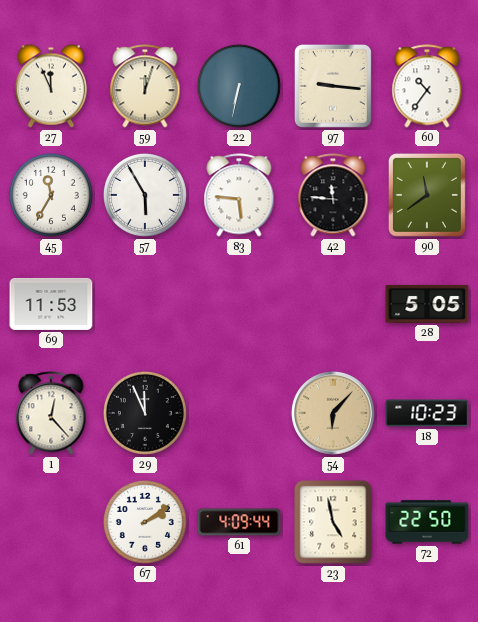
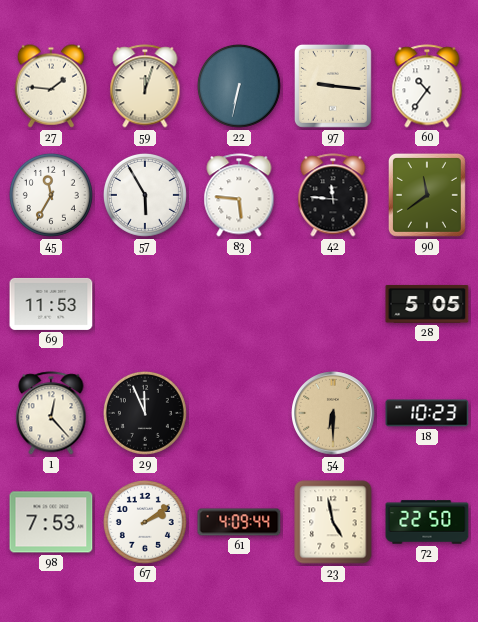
27: 11:56 -> 1:46 (51, 86)
54: 6:07 -> 6:30 (333, 413)
98: none -> 7:53 (51, 522)
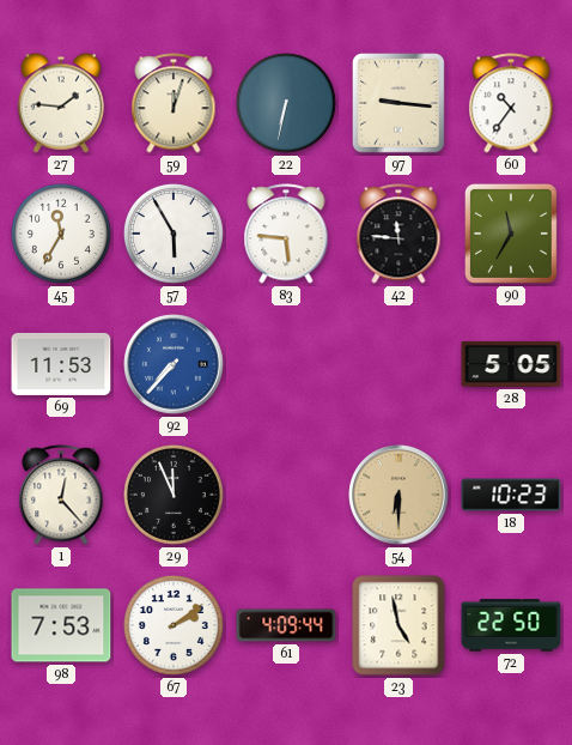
90: 11:39 -> 11:35 (511, 234)
92: none -> 7:37 (174, 364)
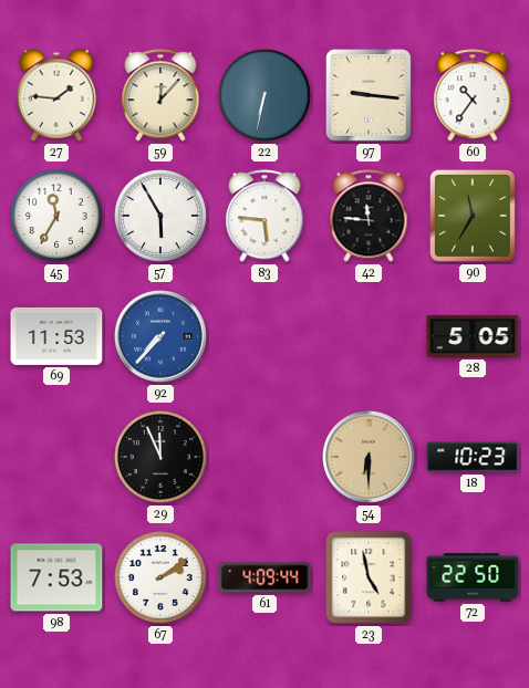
59: 12:03 -> 12:07 (160, 95)
1: 12:23 -> none (61, 495)
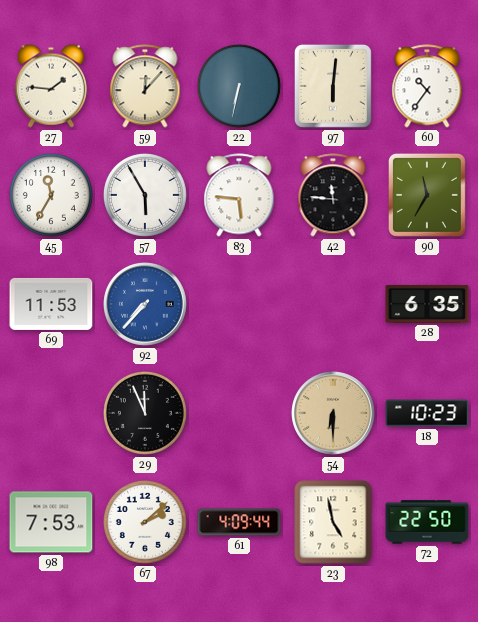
97: 9:16 -> 6:01 (333, 86)
28: 5:05 -> 6:35 (427, 304)
67: 2:09 -> 2:08 (145, 522)
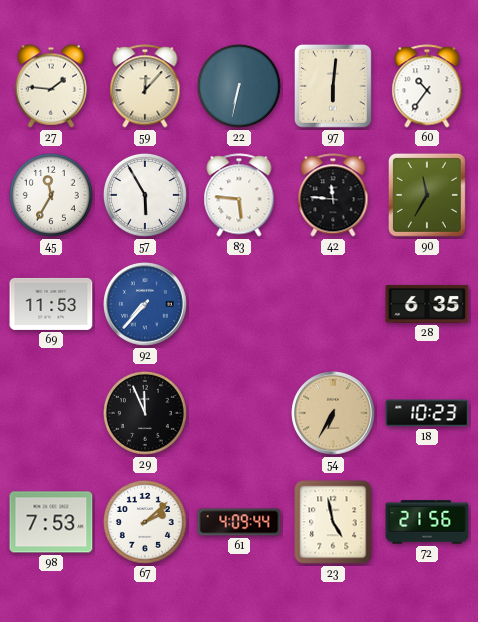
54: 6:30 -> 6:35 (333, 413)
72: 22:50 -> 21:56 (427, 522)
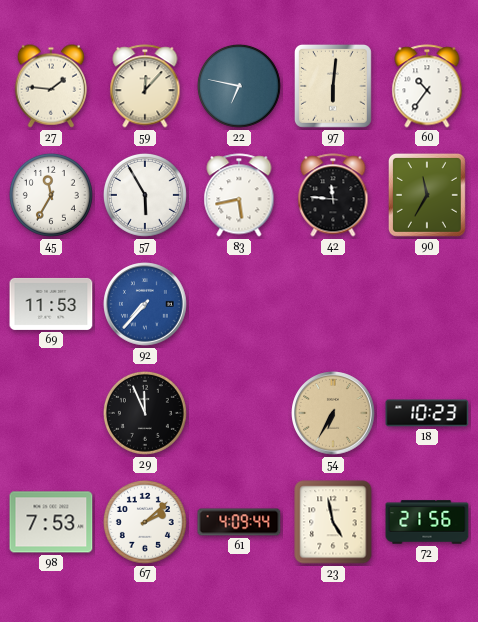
22: 6:32 -> 6:47 (239, 86)
83: 5:46 -> 5:43 (239, 195)
28: 6:35 -> none (427, 304)
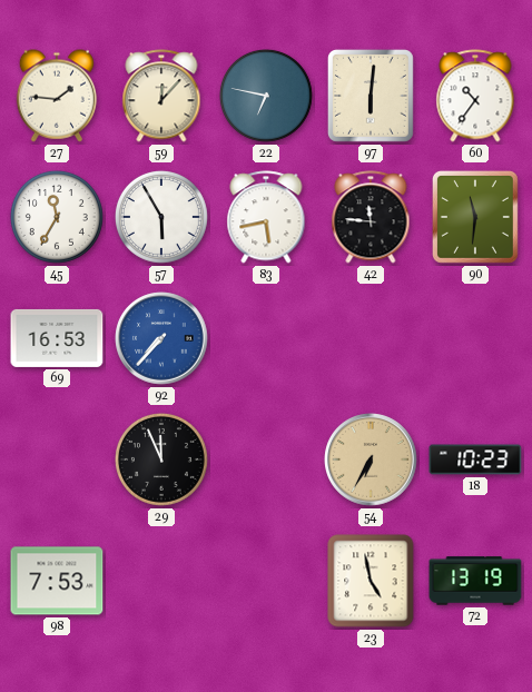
90: 11:35 -> 11:31 (475, 217)
69: 11:53 -> 16:53 (57, 338)
67: 2:08 -> none (145, 522)
61: 4:09 -> none (239, 522)
72: 21:56 -> 13:19 (475, 581)
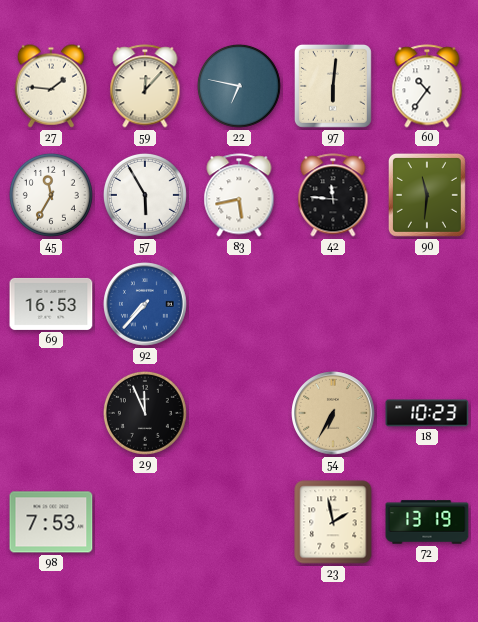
23: 4:58 -> 1:58 (333, 522)
